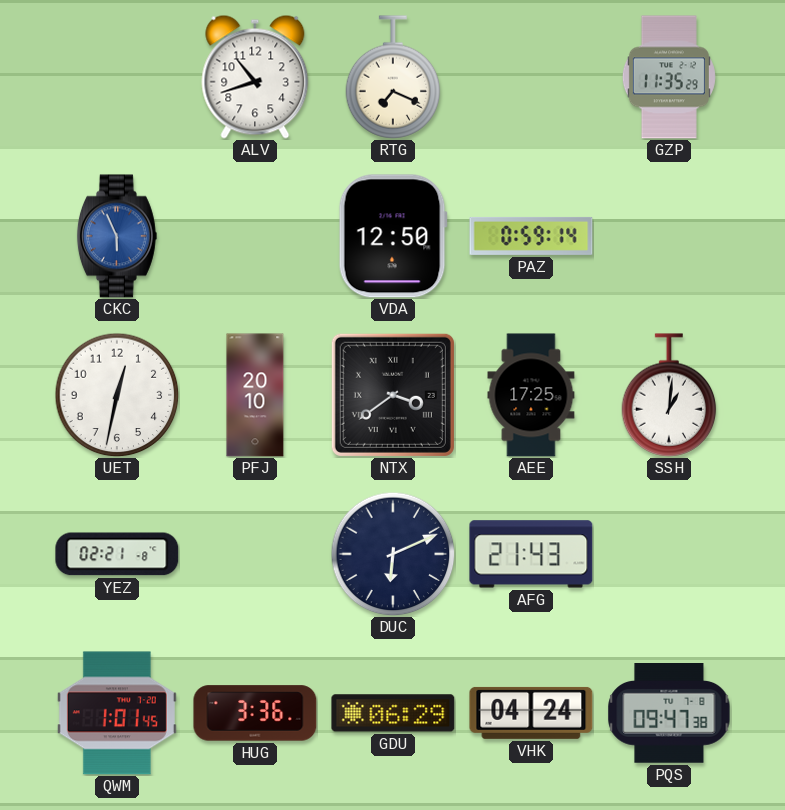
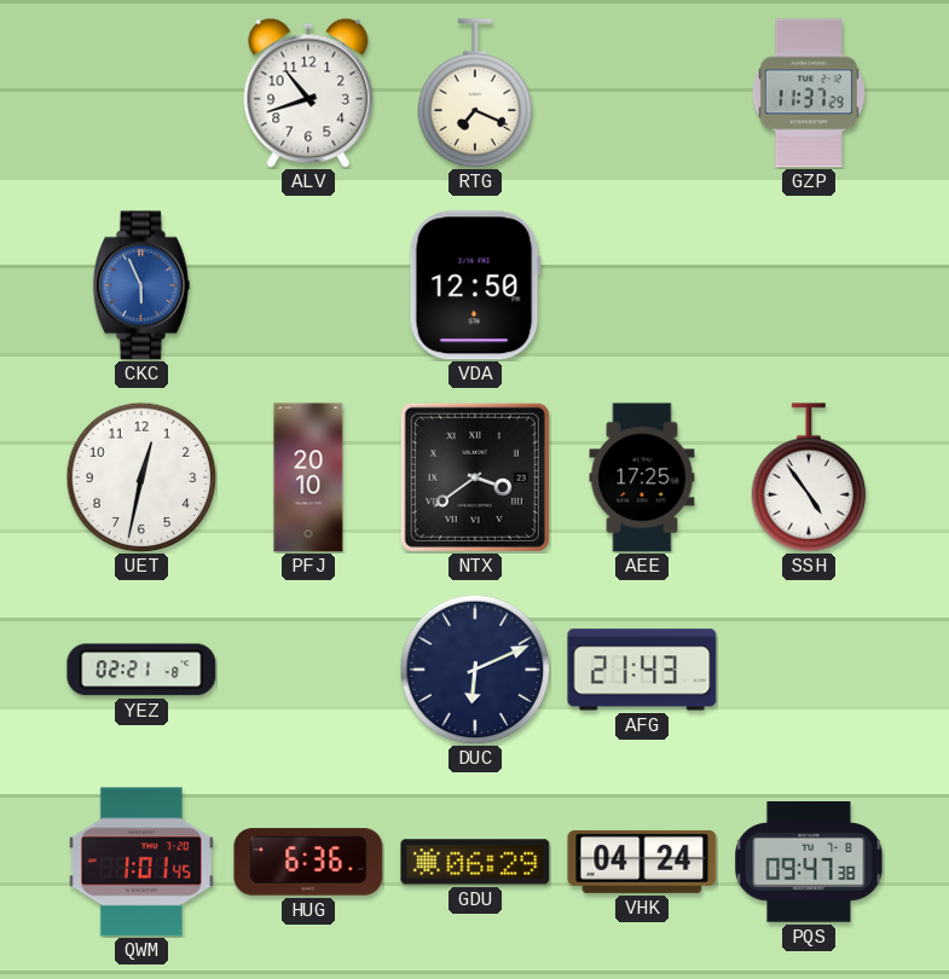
GZP: 11:35 -> 11:37 (809, 93)
PAZ: 0:59 -> none (531, 236)
SSH: 1:01 -> 4:54 (809, 477)
HUG: 3:36 -> 6:36 (308, 862)
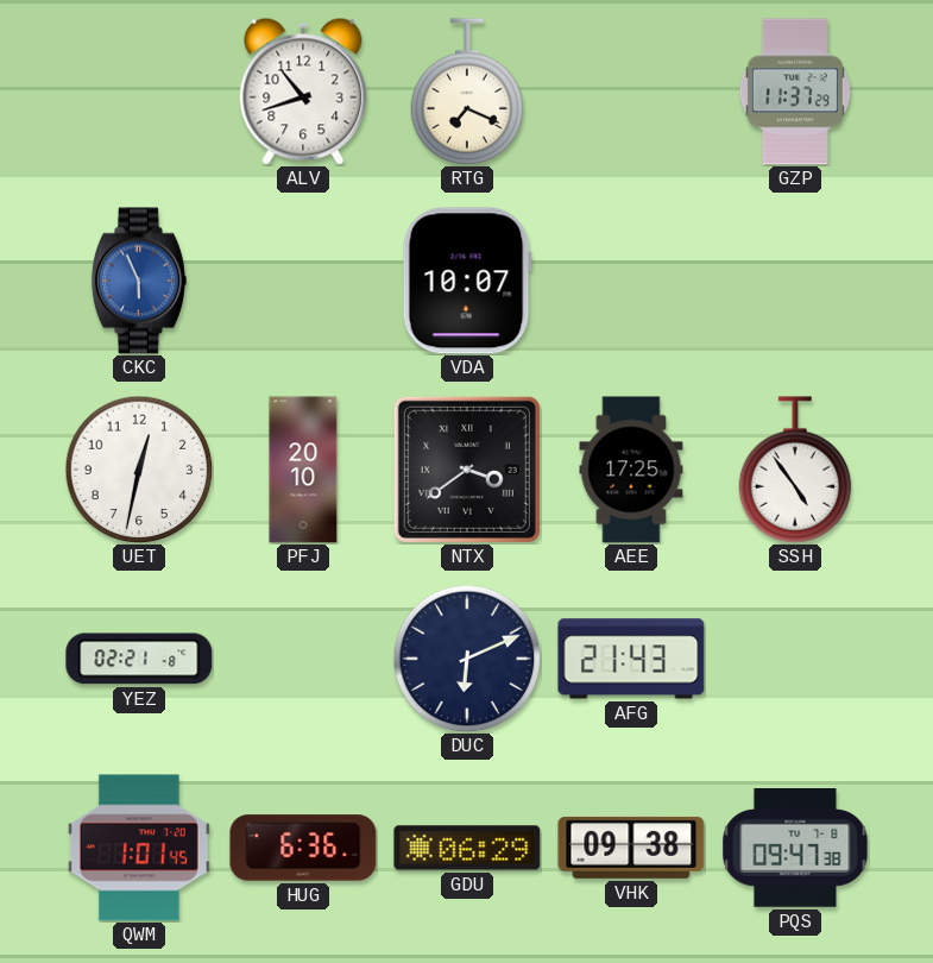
VDA: 12:50 -> 10:07 (467, 281)
VHK: 04:24 -> 09:38 (631, 848)
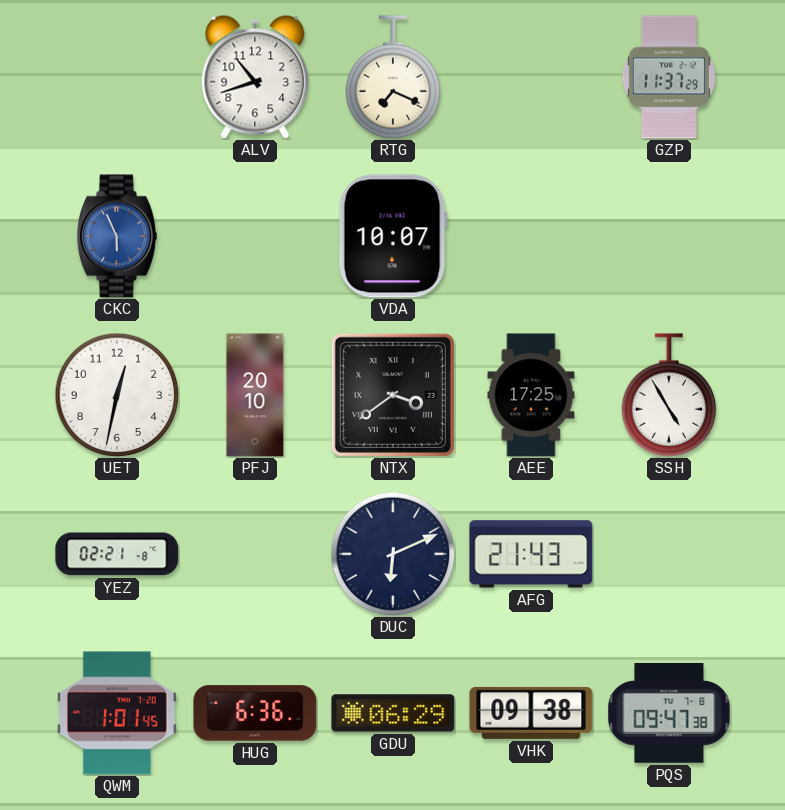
SSH: 4:54 -> 4:55 (669, 395)
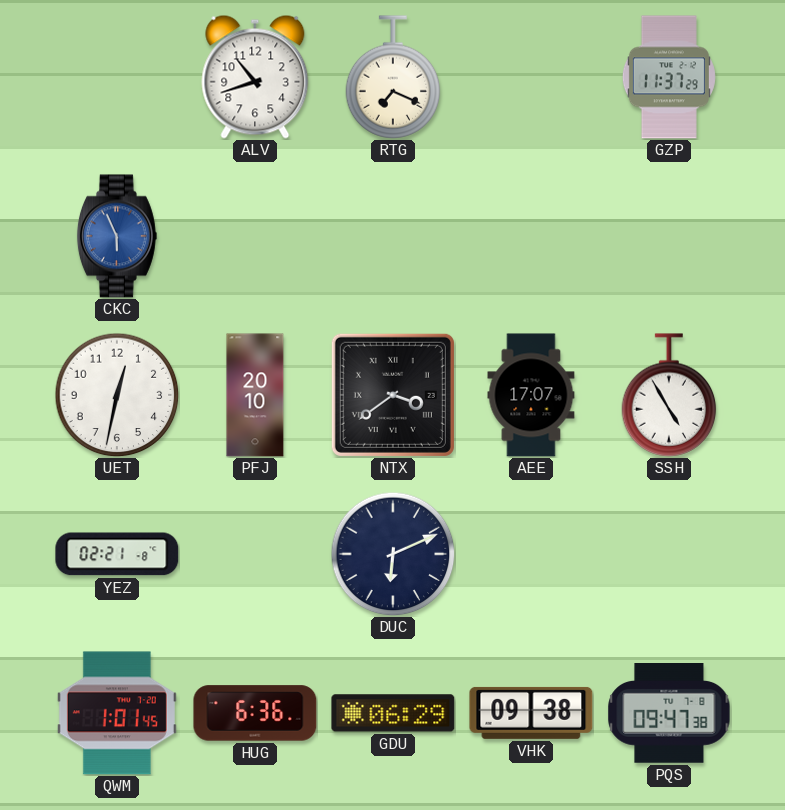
VDA: 10:07 -> none (393, 236)
AEE: 17:25 -> 17:07 (531, 395)
AFG: 21:43 -> none (531, 554)
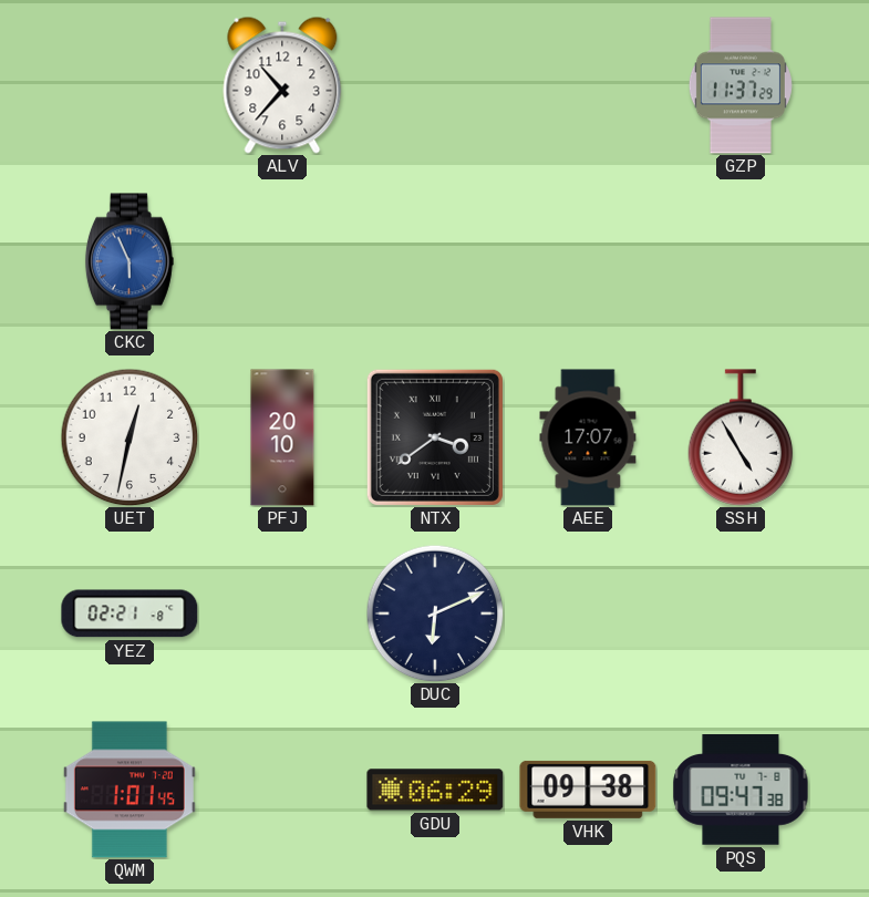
ALV: 10:42 -> 10:37 (282, 85)
RTG: 7:19 -> none (393, 77)
HUG: 6:36 -> none (255, 713)
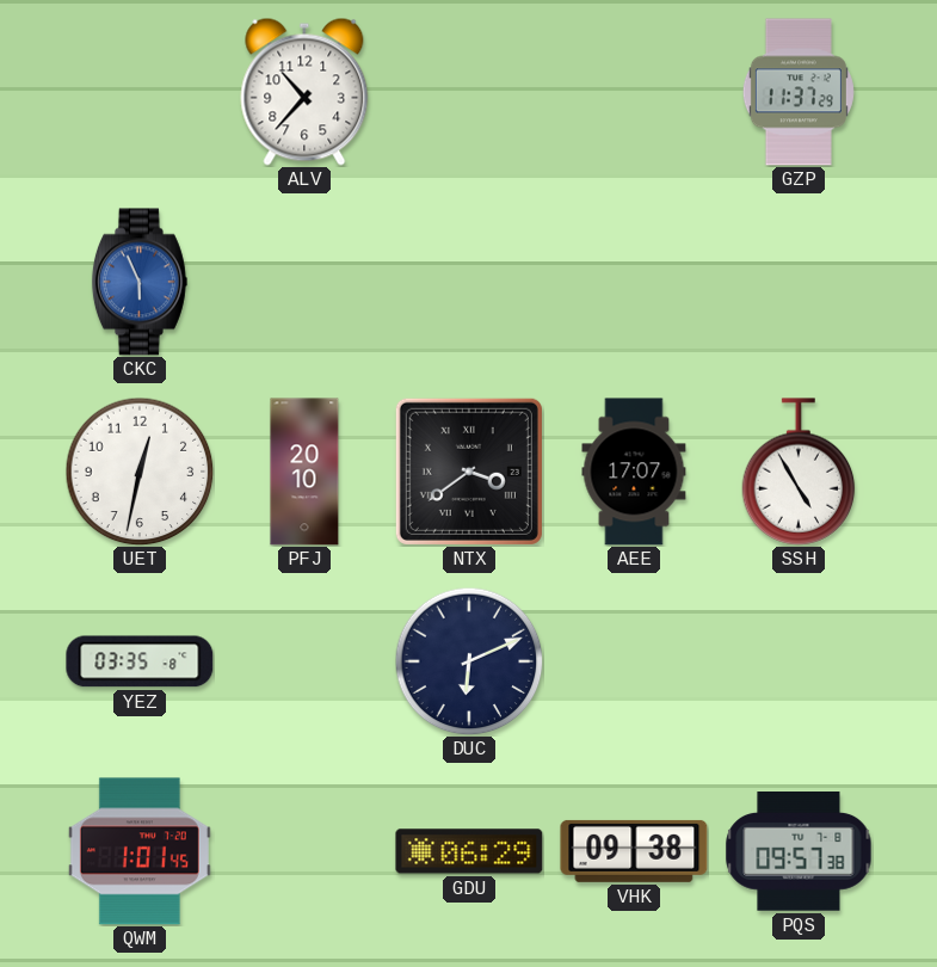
YEZ: 02:21 -> 03:35 (140, 661)
PQS: 09:47 -> 09:57 (799, 852)
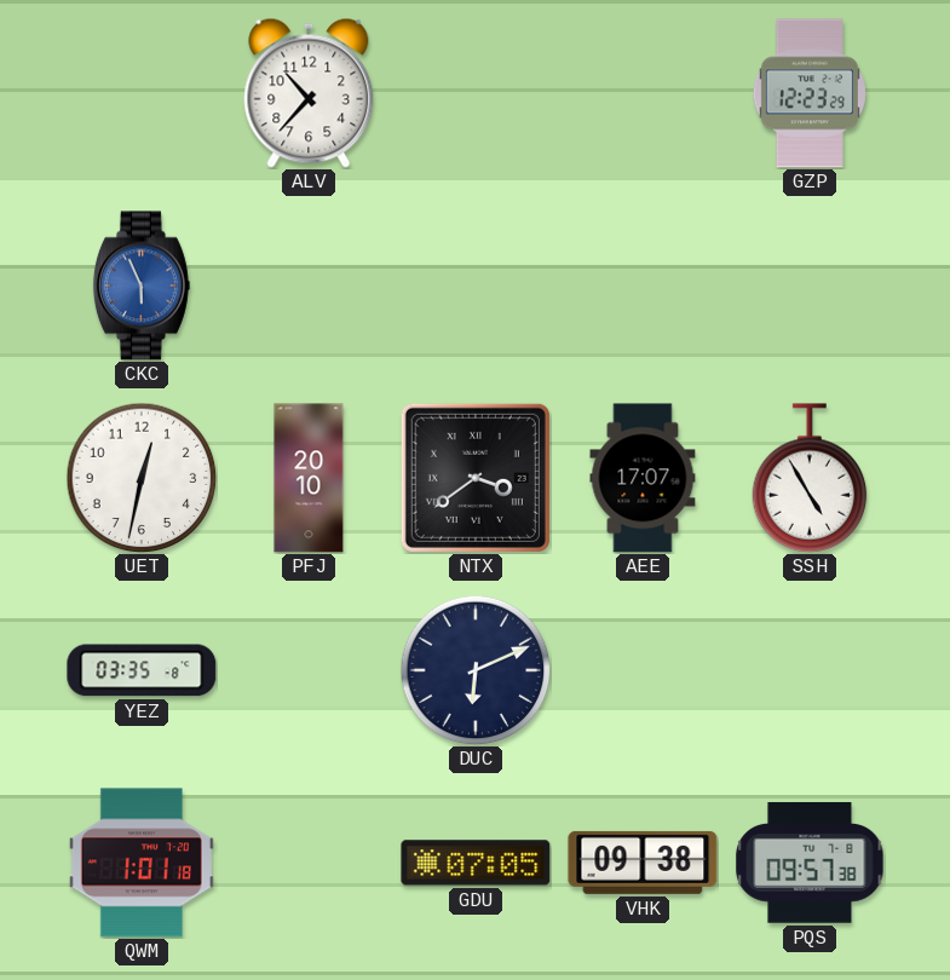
GZP: 11:37 -> 12:23 (810, 93)
QWM: 1:01:45 -> 1:01:18 (142, 863)
GDU: 06:29 -> 07:05 (476, 863)
